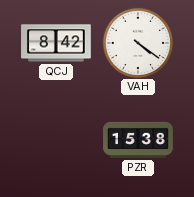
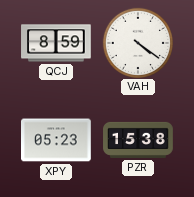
QCJ: 8:42 -> 8:59 (56, 43)
XPY: none -> 05:23 (57, 140)
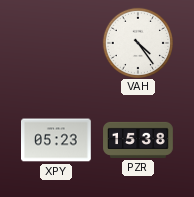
QCJ: 8:59 -> none (56, 43)
VAH: 4:21 -> 4:24 (137, 42)
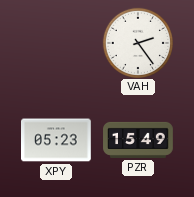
VAH: 4:24 -> 2:24 (137, 42)
PZR: 15:38 -> 15:49 (138, 140)
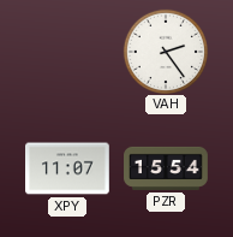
XPY: 05:23 -> 11:07 (68, 168)
PZR: 15:49 -> 15:54 (166, 168)
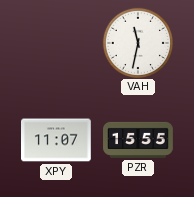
VAH: 2:24 -> 11:32 (137, 42)
PZR: 15:54 -> 15:55 (138, 140)
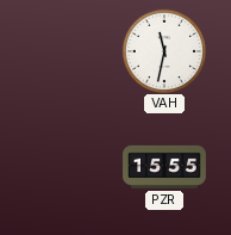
XPY: 11:07 -> none (57, 140)
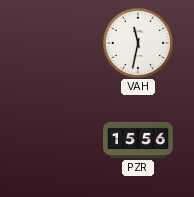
PZR: 15:55 -> 15:56 (138, 140)
